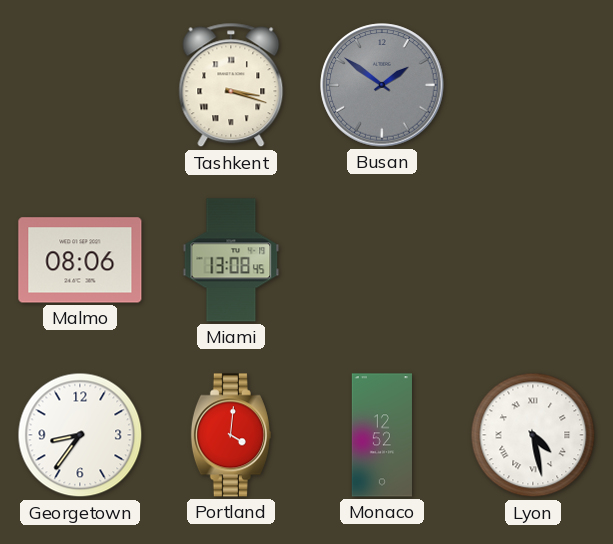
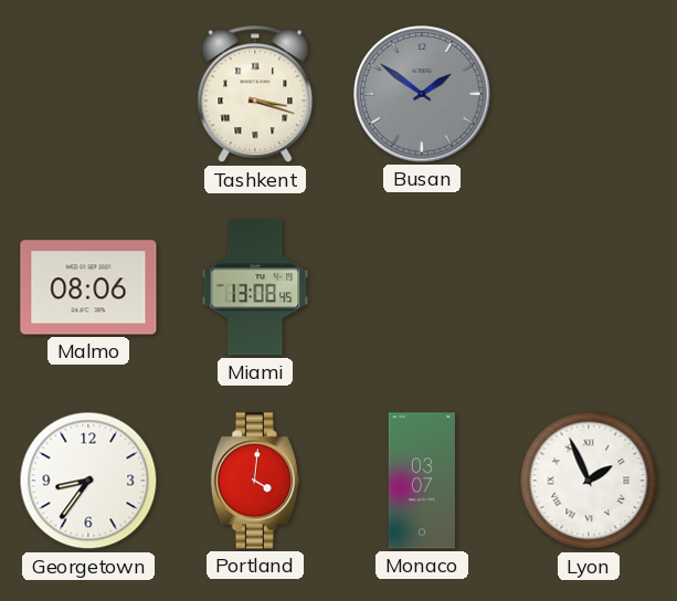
Monaco: 12:52 -> 03:07 (422, 481)
Lyon: 4:28 -> 1:56 (589, 481)
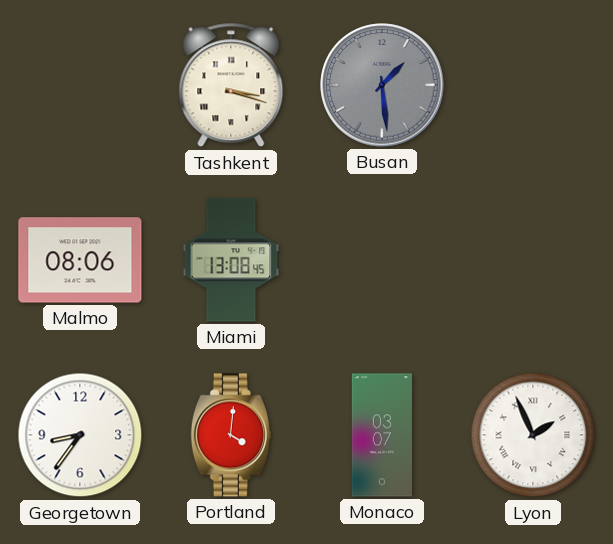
Busan: 1:51 -> 1:29 (382, 85)
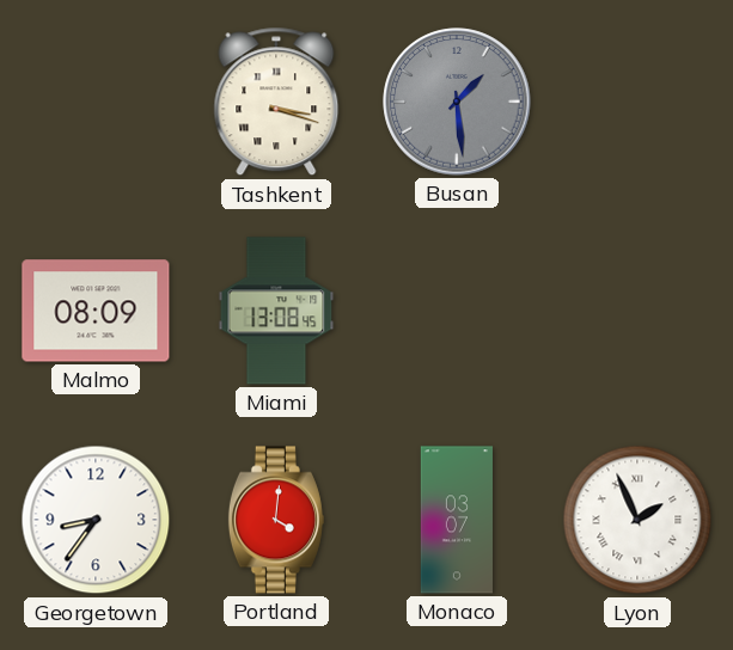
Malmo: 08:06 -> 08:09 (96, 311)
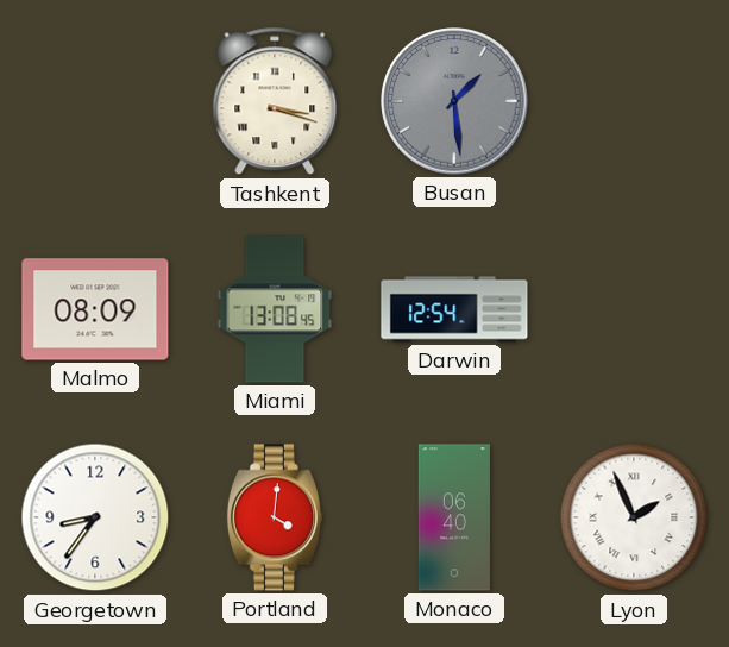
Darwin: none -> 12:54 (454, 309)
Monaco: 03:07 -> 06:40 (454, 517)
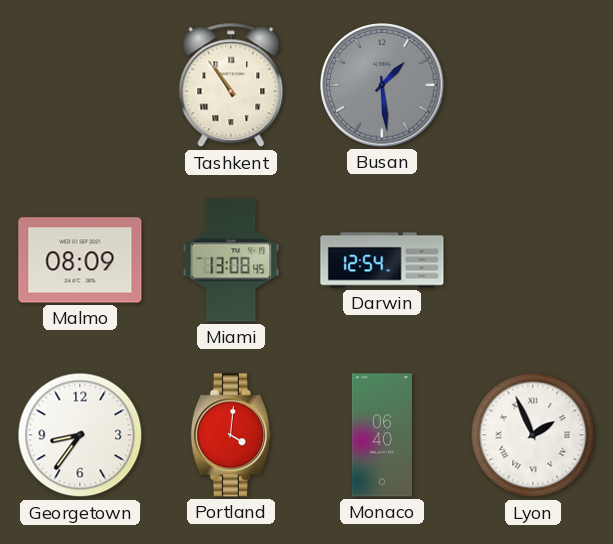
Tashkent: 3:18 -> 10:54 (231, 85)
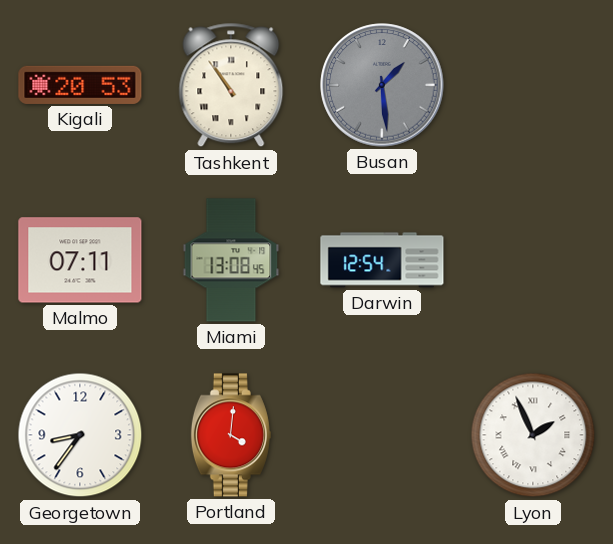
Kigali: none -> 20:53 (80, 85)
Malmo: 08:09 -> 07:11 (80, 260)
Monaco: 06:40 -> none (382, 435)
